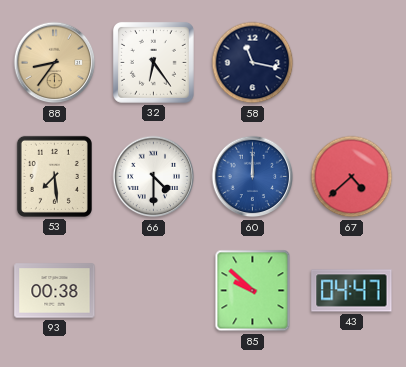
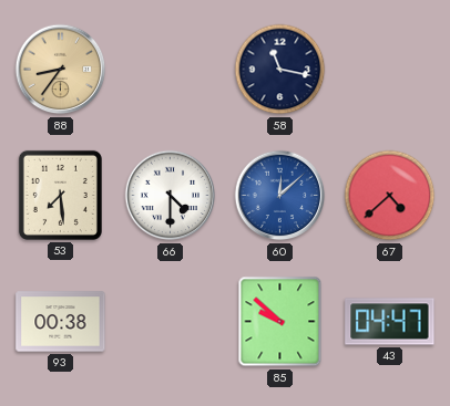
32: 6:24 -> none (153, 63)
60: 12:00 -> 12:08 (280, 196)
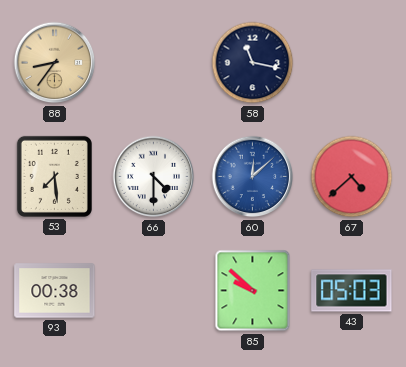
43: 04:47 -> 05:03 (352, 291)
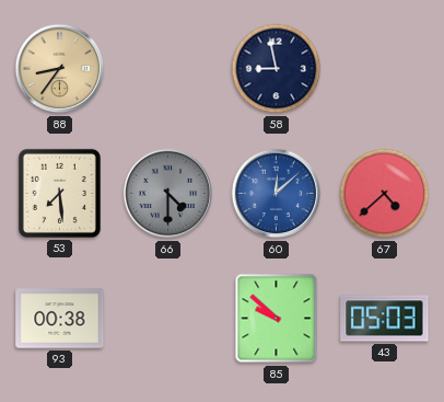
58: 11:17 -> 8:58 (277, 69)
66 dial: white -> grey (168, 194)
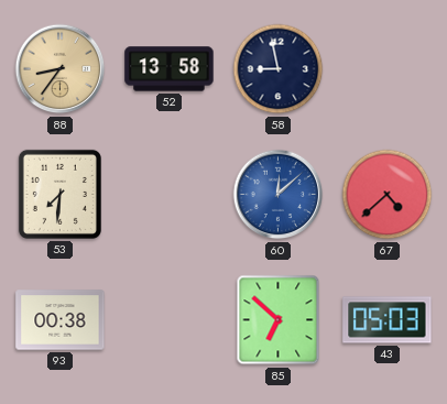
52: none -> 13:58 (170, 69)
53: 7:29 -> 7:31 (59, 194)
66: 4:30 -> none (168, 194)
85: 9:52 -> 6:52 (279, 320)
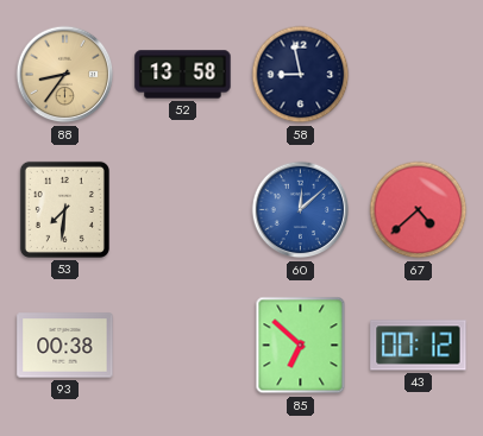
43: 05:03 -> 00:12 (419, 346)
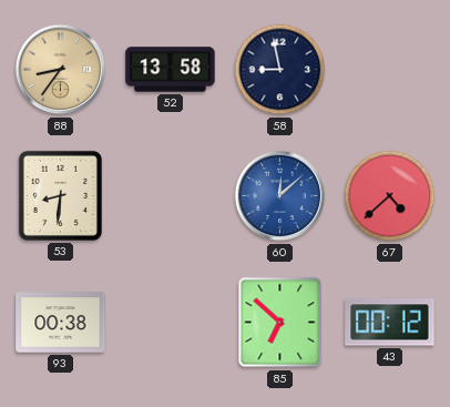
53: 7:31 -> 8:31 (60, 195)
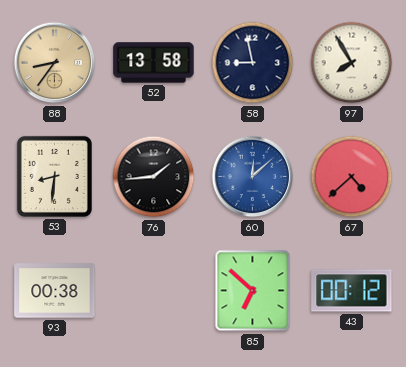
97: none -> 7:55 (352, 63)
76: none -> 1:44 (154, 177)
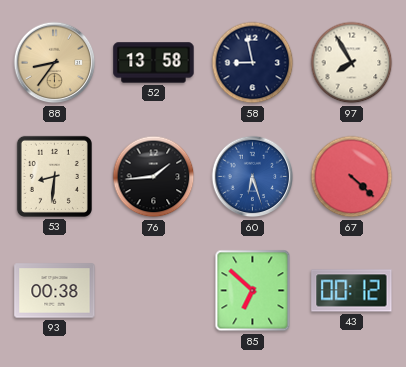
60: 12:08 -> 6:27 (253, 177)
67: 4:38 -> 4:22 (352, 177)
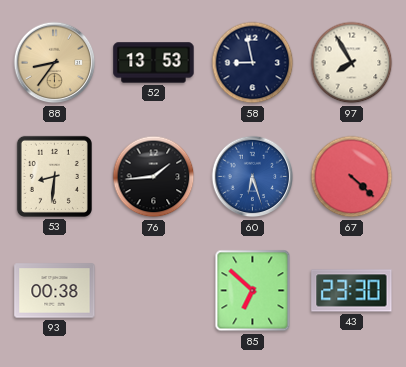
52: 13:58 -> 13:53 (154, 63)
43: 00:12 -> 23:30 (352, 291)
